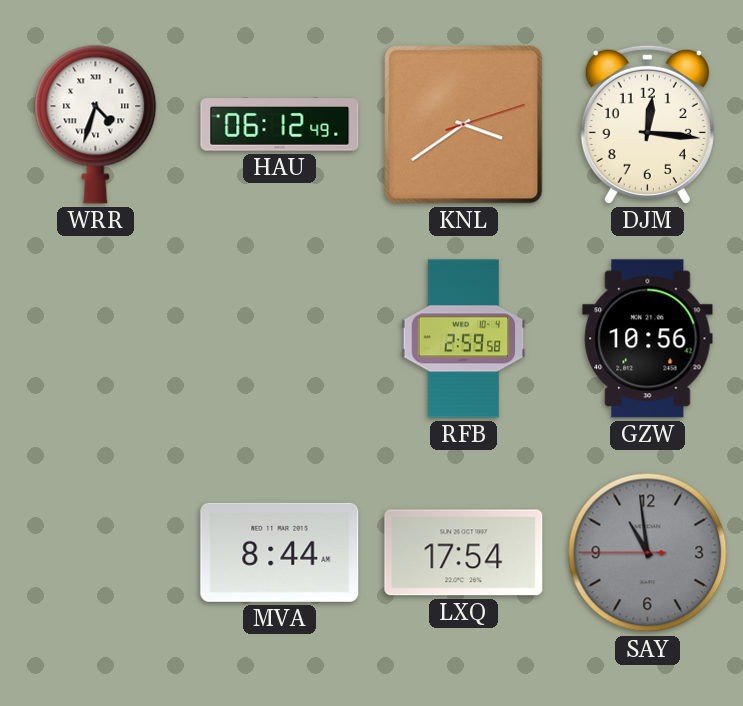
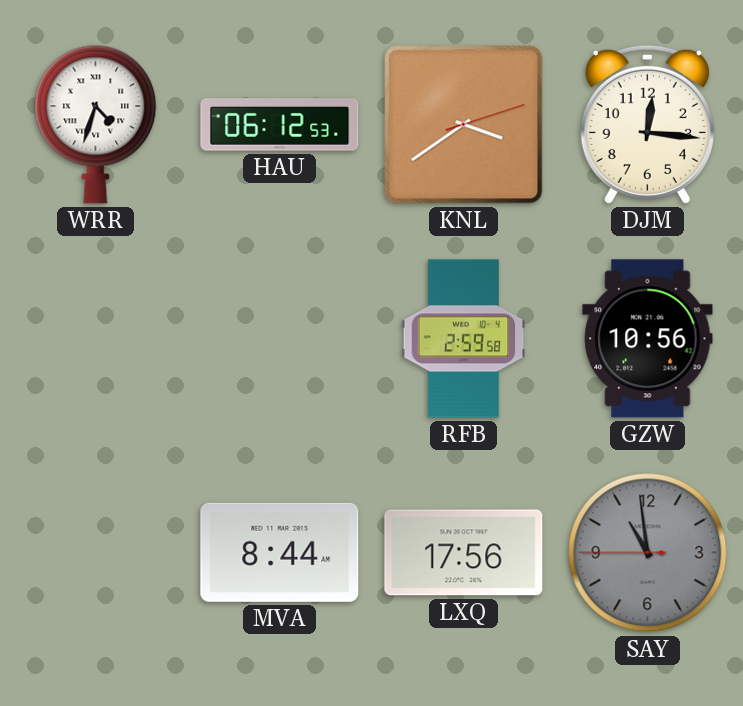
HAU: 06:12:49 -> 06:12:53 (280, 125)
LXQ: 17:54 -> 17:56 (464, 553)
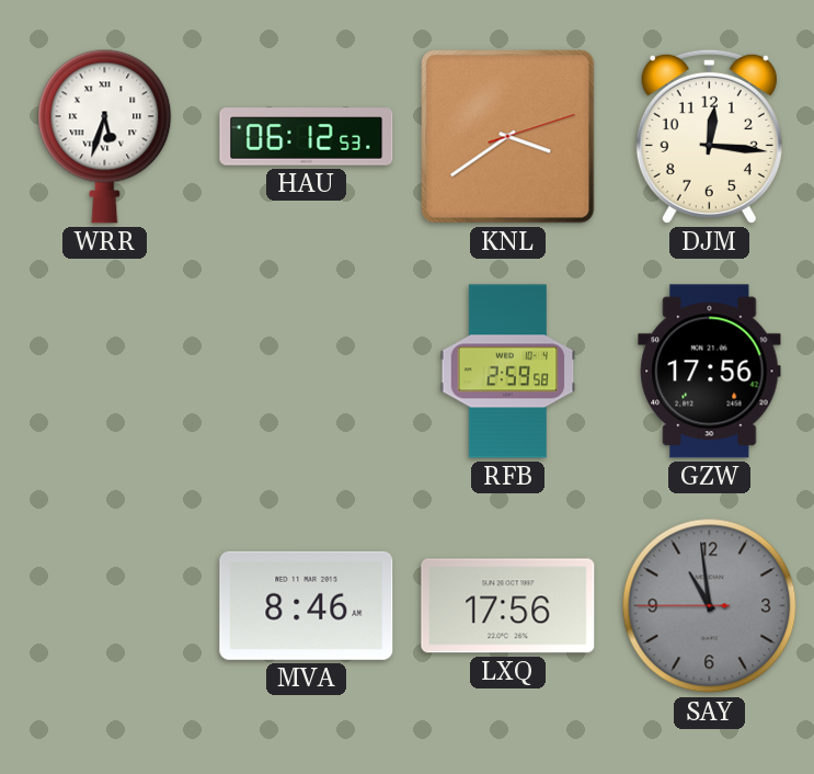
WRR: 4:33 -> 5:33 (105, 136)
GZW: 10:56 -> 17:56 (710, 372)
MVA: 8:44 -> 8:46 (307, 605)
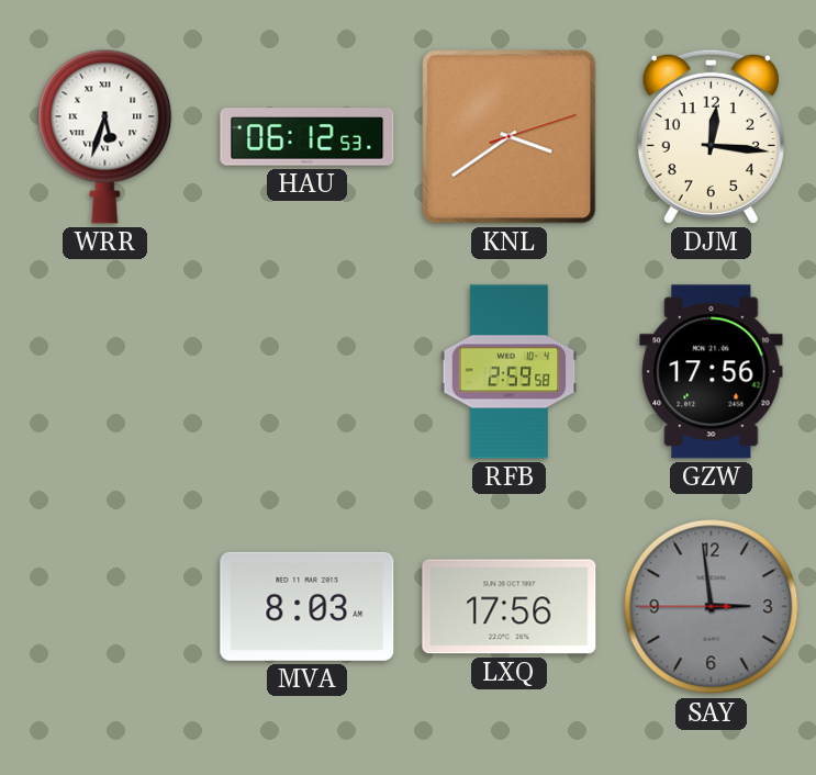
MVA: 8:46 -> 8:03 (308, 606)
SAY: 10:58 -> 2:58 (712, 607)
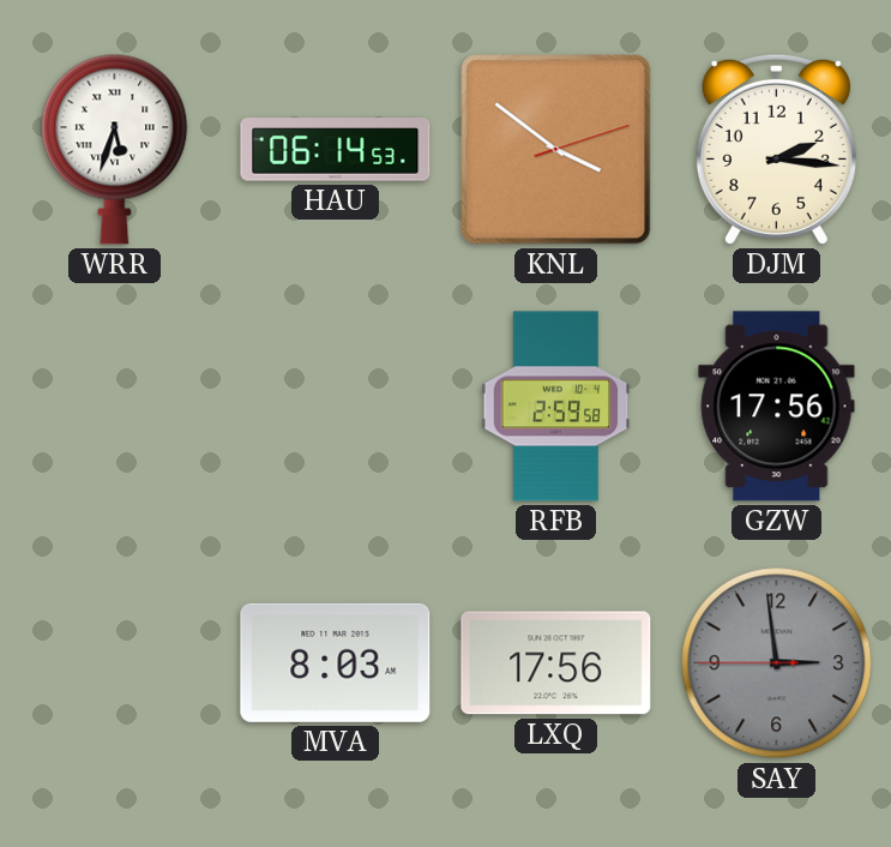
HAU: 06:12 -> 06:14 (336, 150)
KNL: 3:39 -> 3:51 (556, 150)
DJM: 12:16 -> 2:16 (776, 149)
